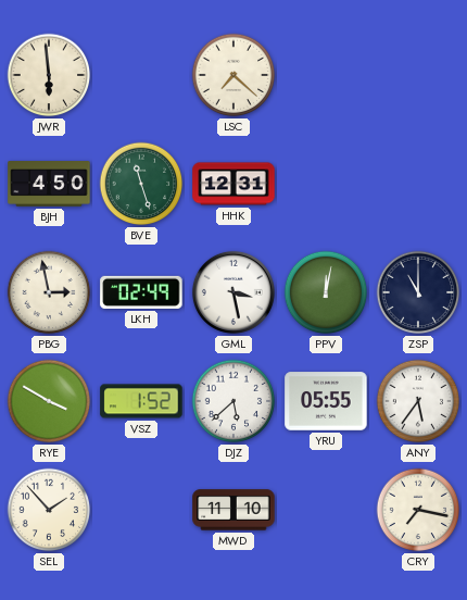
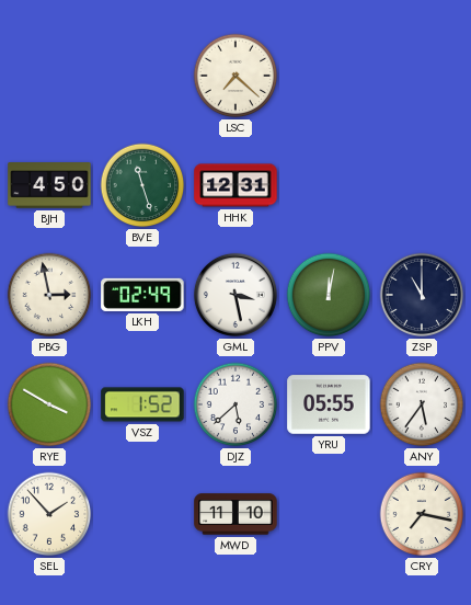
JWR: 5:59 -> none (49, 75)
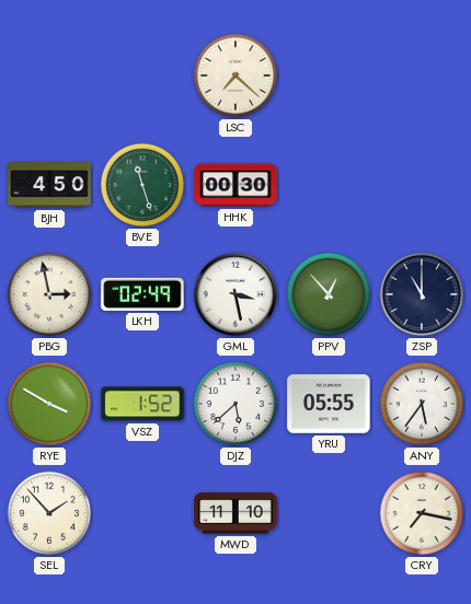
HHK: 12:31 -> 00:30 (235, 185)
PPV: 12:02 -> 12:53 (329, 294)
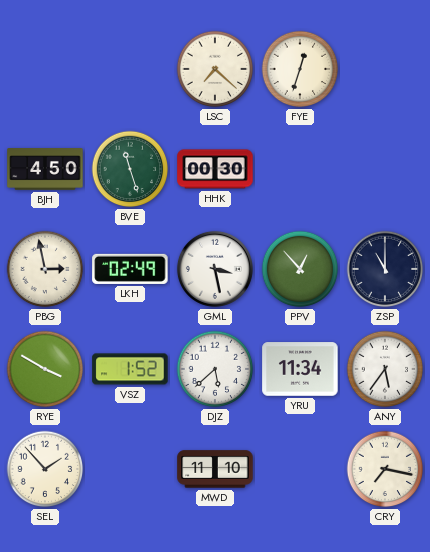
FYE: none -> 12:33 (300, 69)
YRU: 05:55 -> 11:34 (300, 369)
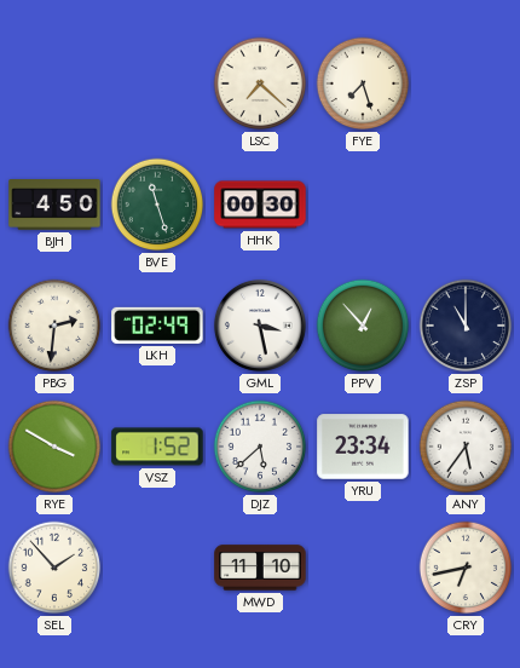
FYE: 12:33 -> 7:27 (363, 83)
PBG: 2:58 -> 2:31 (54, 326)
YRU: 11:34 -> 23:34 (363, 447)
CRY: 7:17 -> 6:43 (466, 568)
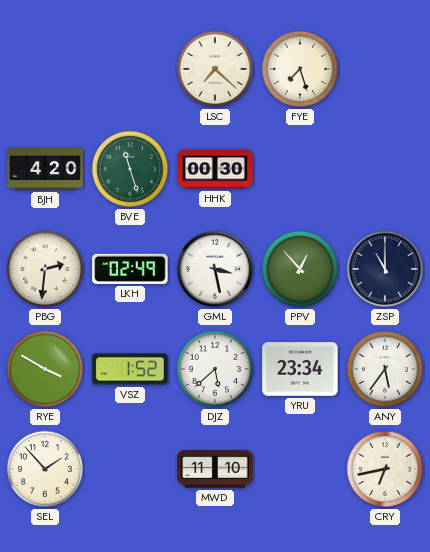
BJH: 4:50 -> 4:20 (45, 169)
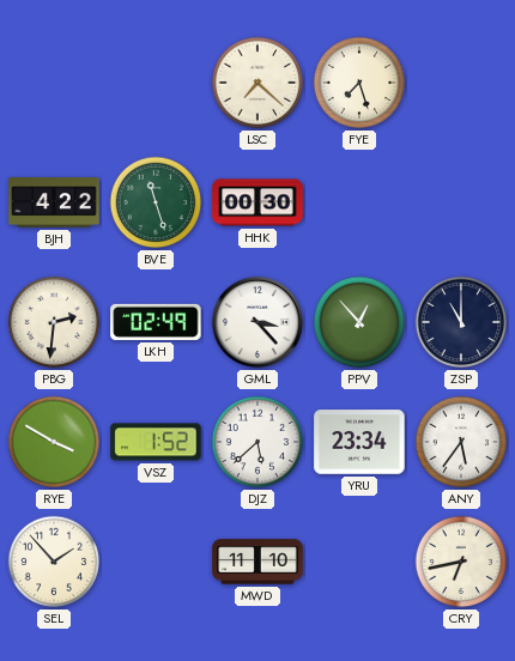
BJH: 4:20 -> 4:22 (54, 202)
GML: 3:28 -> 3:23 (257, 322)
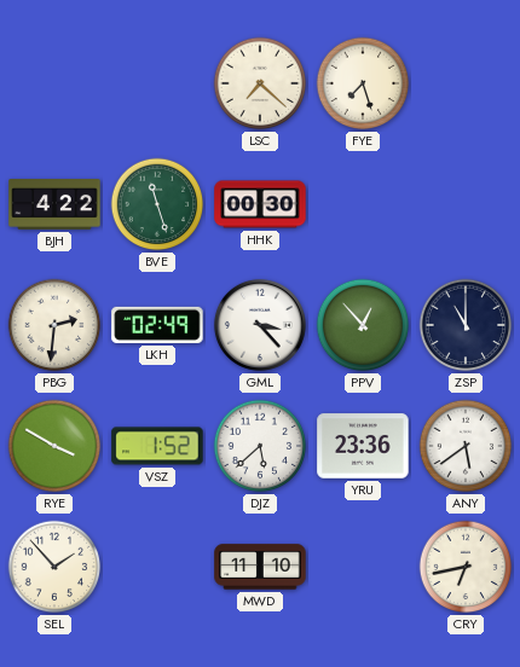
YRU: 23:34 -> 23:36 (363, 446)
ANY: 5:36 -> 5:39 (466, 446)
